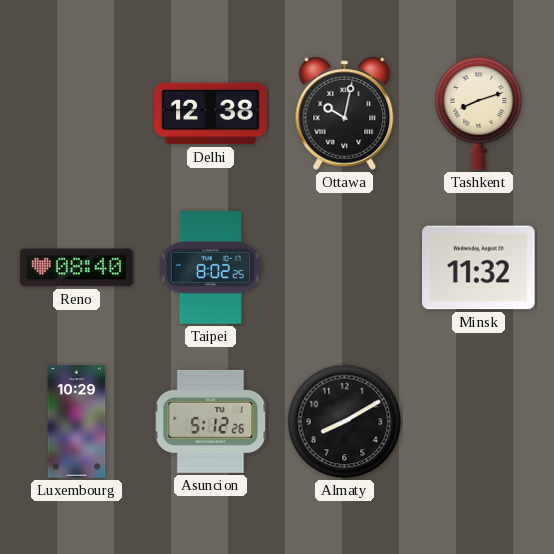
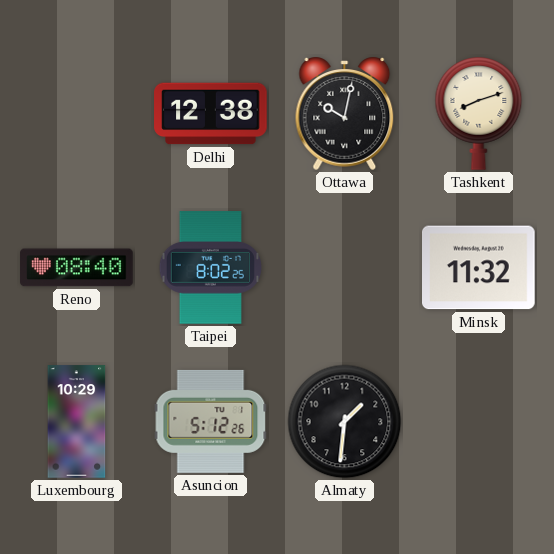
Almaty: 8:10 -> 1:31 (345, 422)
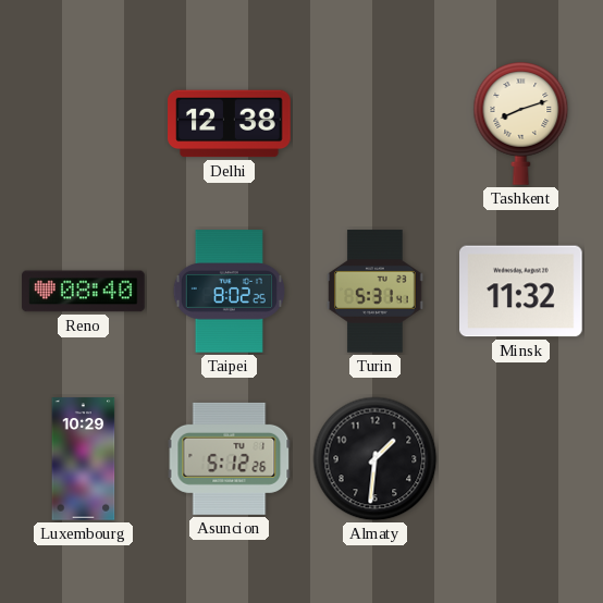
Ottawa: 10:02 -> none (345, 113)
Turin: none -> 5:31 (376, 292)
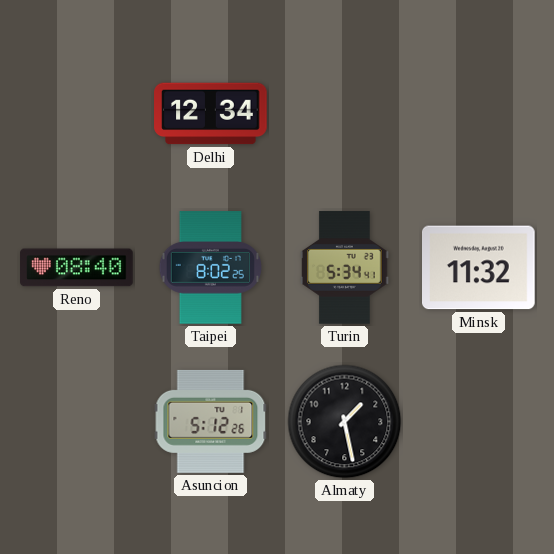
Delhi: 12:38 -> 12:34 (211, 114)
Tashkent: 8:12 -> none (521, 124)
Turin: 5:31 -> 5:34 (345, 268)
Luxembourg: 10:29 -> none (84, 459)
Almaty: 1:31 -> 1:28 (345, 422)
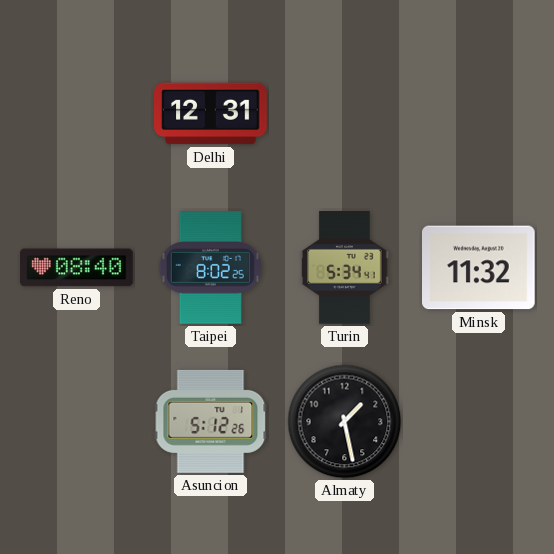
Delhi: 12:34 -> 12:31 (211, 114)
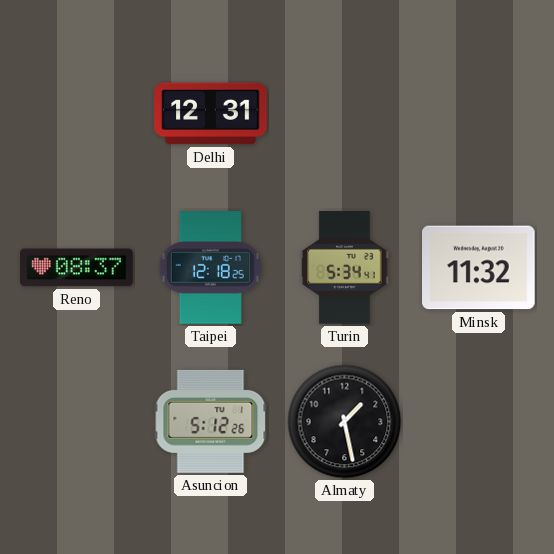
Reno: 08:40 -> 08:37 (77, 268)
Taipei: 8:02 -> 12:18 (210, 268)
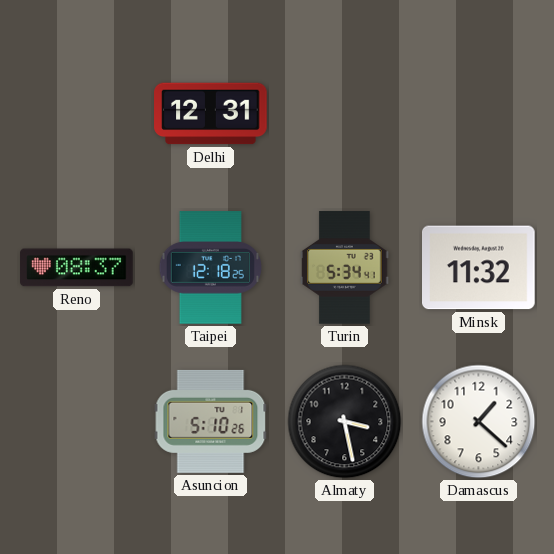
Asuncion: 5:12 -> 5:10 (211, 421)
Almaty: 1:28 -> 3:28 (345, 422)
Damascus: none -> 1:22 (479, 422)
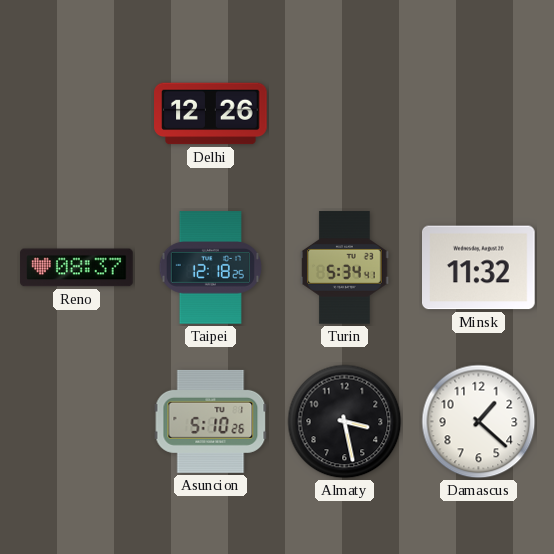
Delhi: 12:31 -> 12:26 (211, 114)
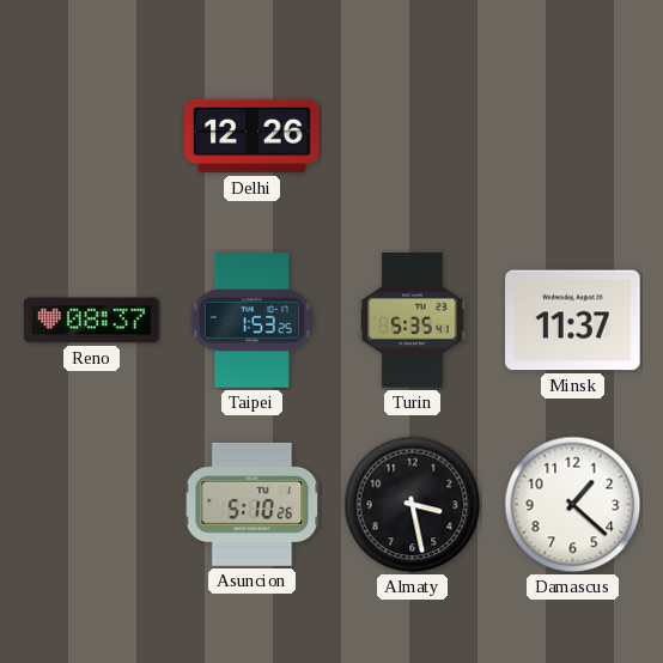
Taipei: 12:18 -> 1:53 (251, 321)
Turin: 5:34 -> 5:35 (413, 321)
Minsk: 11:32 -> 11:37 (573, 321)
